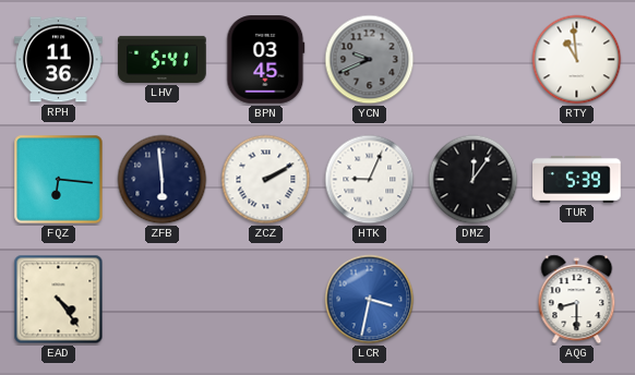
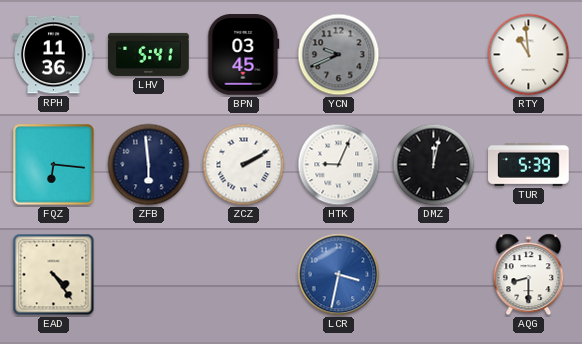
DMZ: 12:06 -> 12:02 (434, 165)
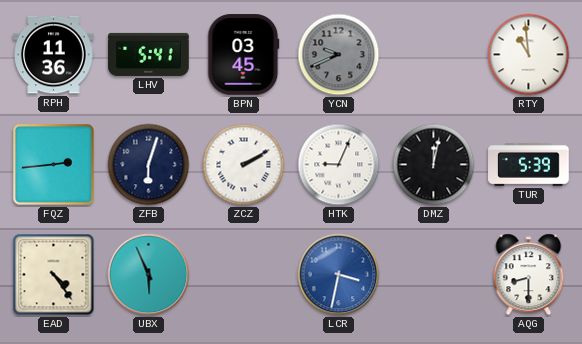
FQZ: 6:16 -> 2:44 (54, 165)
ZFB: 5:59 -> 6:03 (149, 165)
UBX: none -> 5:56 (149, 275)
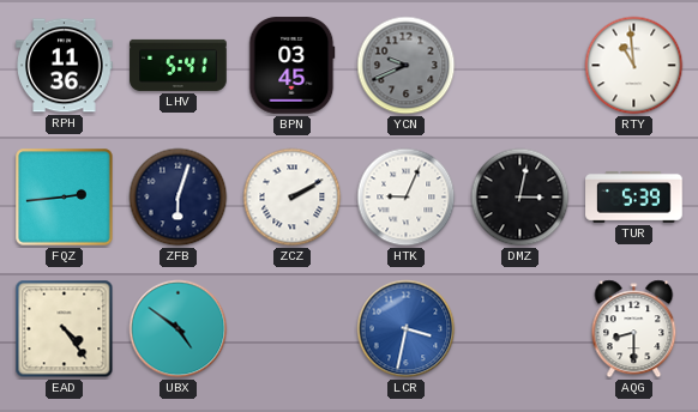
DMZ: 12:02 -> 3:02 (521, 198)
UBX: 5:56 -> 4:51 (179, 329)
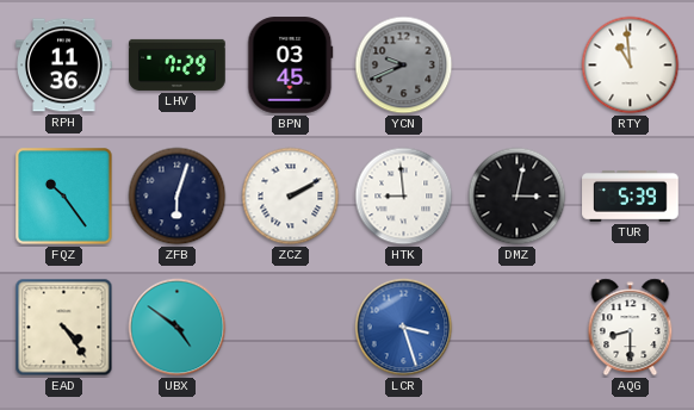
LHV: 5:41 -> 7:29 (178, 64)
FQZ: 2:44 -> 10:24 (64, 197)
HTK: 9:04 -> 8:59 (404, 197)
LCR: 3:32 -> 3:27 (404, 328)
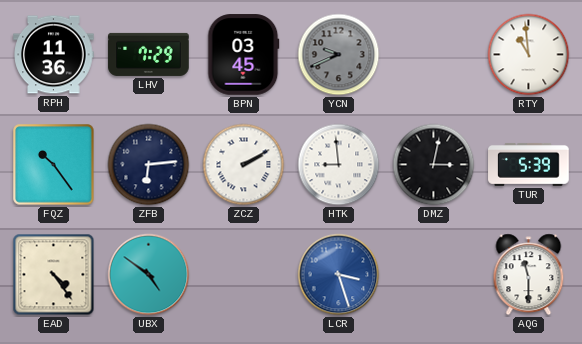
ZFB: 6:03 -> 6:14 (149, 165)
AQG: 8:30 -> 11:30 (529, 275)
